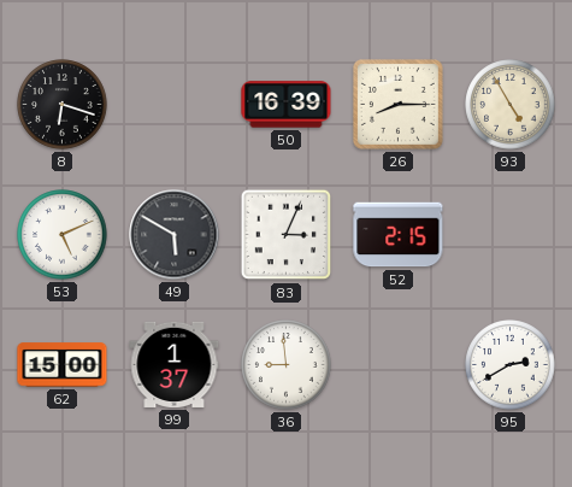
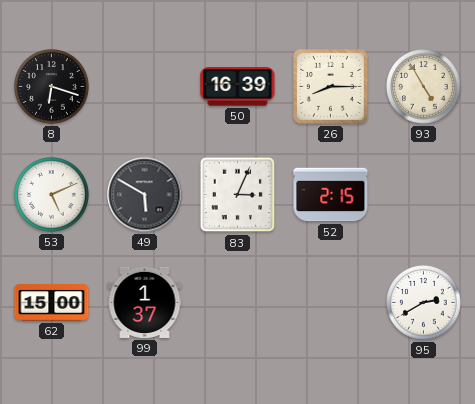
36: 8:59 -> none (287, 365)
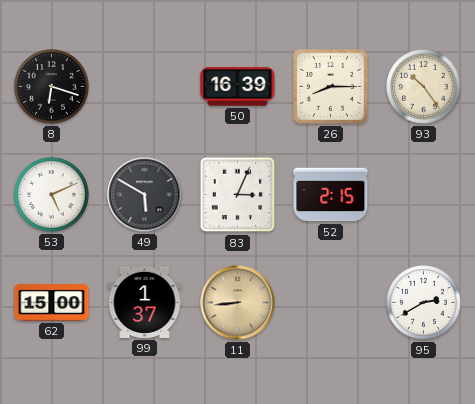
93: 4:55 -> 10:24 (424, 87)
11: none -> 8:44 (238, 303)
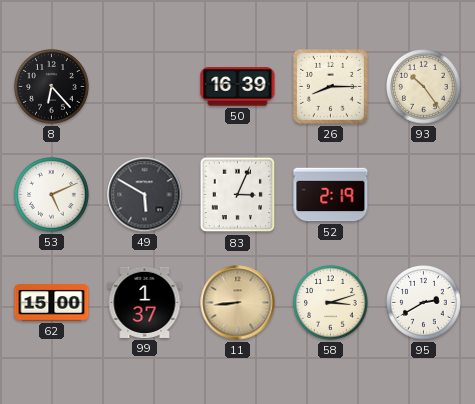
8: 6:18 -> 6:23 (52, 87)
52: 2:15 -> 2:19 (331, 195)
58: none -> 3:12 (331, 303)
